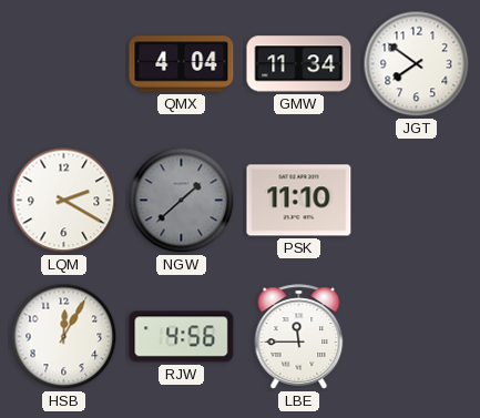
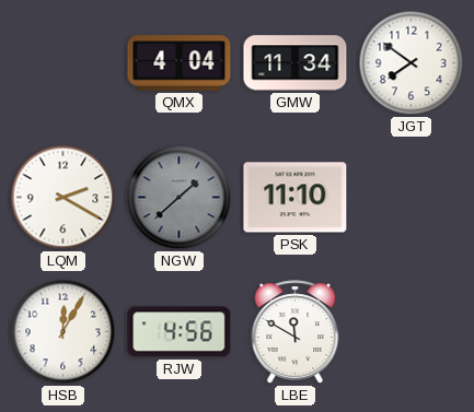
LBE: 11:45 -> 11:50 (296, 332)
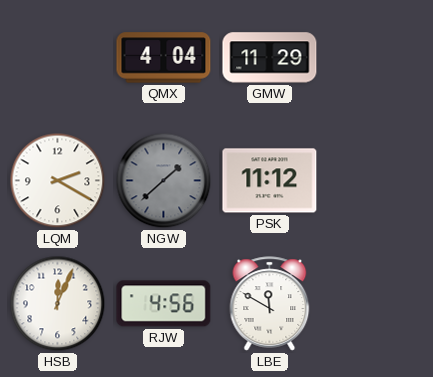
GMW: 11:34 -> 11:29 (270, 58)
JGT: 7:51 -> none (412, 63)
PSK: 11:10 -> 11:12 (270, 181)
HSB: 12:05 -> 12:04 (58, 304)
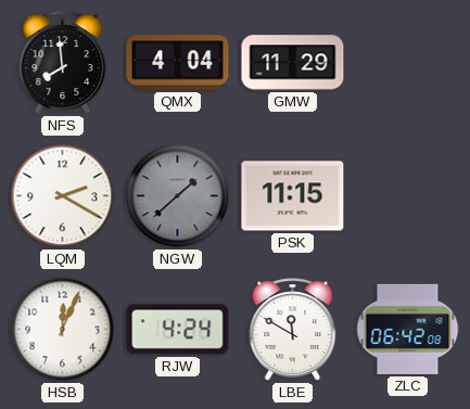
NFS: none -> 7:59 (63, 63)
PSK: 11:12 -> 11:15 (293, 196)
RJW: 4:56 -> 4:24 (178, 330)
ZLC: none -> 06:42 (408, 329)
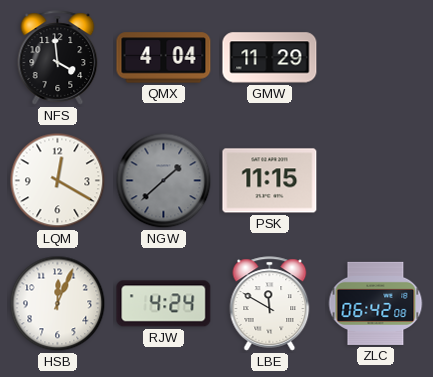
NFS: 7:59 -> 3:59 (58, 58)
LQM: 2:20 -> 12:20 (58, 181)
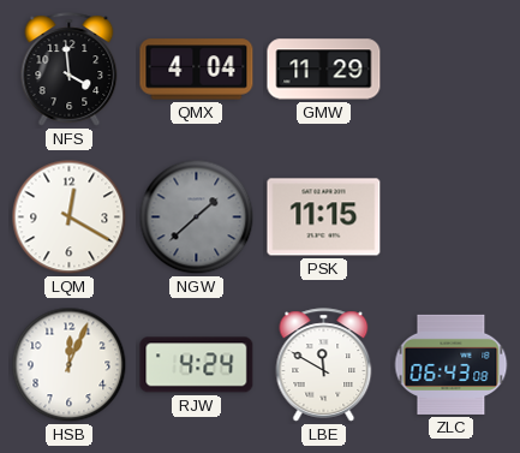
ZLC: 06:42 -> 06:43 (452, 364)
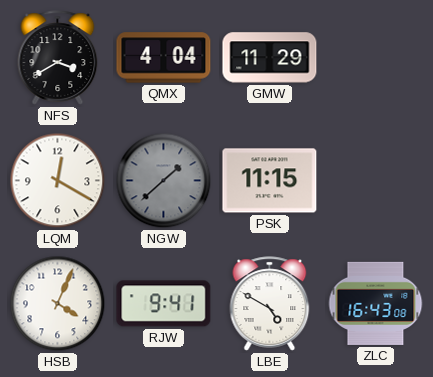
NFS: 3:59 -> 3:40 (58, 58)
HSB: 12:04 -> 4:04 (58, 304)
RJW: 4:24 -> 9:41 (164, 304)
LBE: 11:50 -> 4:50 (270, 304)
ZLC: 06:43 -> 16:43 (376, 303)
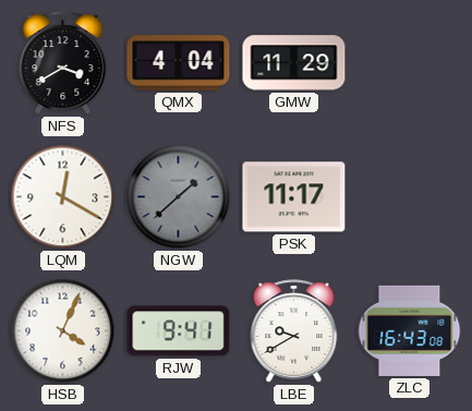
PSK: 11:15 -> 11:17 (294, 197)
LBE: 4:50 -> 9:40 (294, 331)
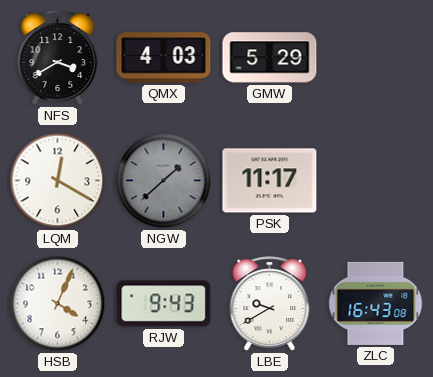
QMX: 4:04 -> 4:03 (164, 58)
GMW: 11:29 -> 5:29 (270, 58)
RJW: 9:41 -> 9:43 (164, 304)
